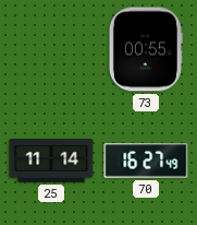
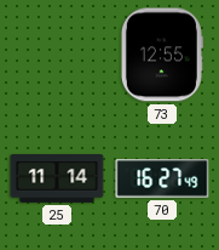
73: 00:55 -> 12:55 (162, 55)
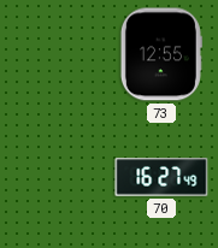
25: 11:14 -> none (57, 180)
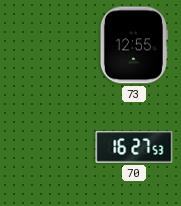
70: 16:27:49 -> 16:27:53 (134, 147)
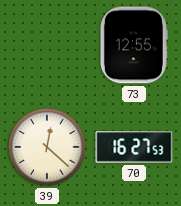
39: none -> 12:22 (47, 147)
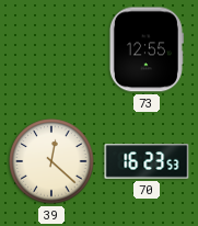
70: 16:27 -> 16:23 (147, 161)
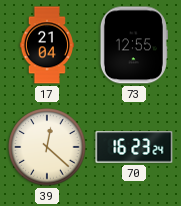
17: none -> 21:04 (47, 45)
70: 16:23:53 -> 16:23:24 (134, 147)
